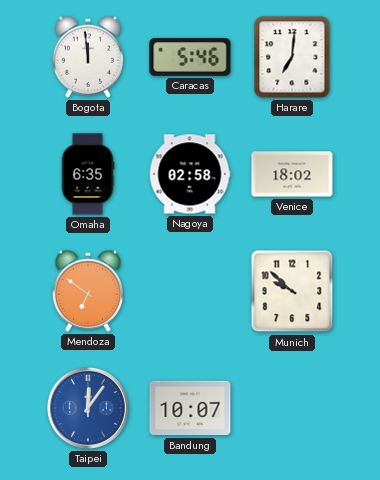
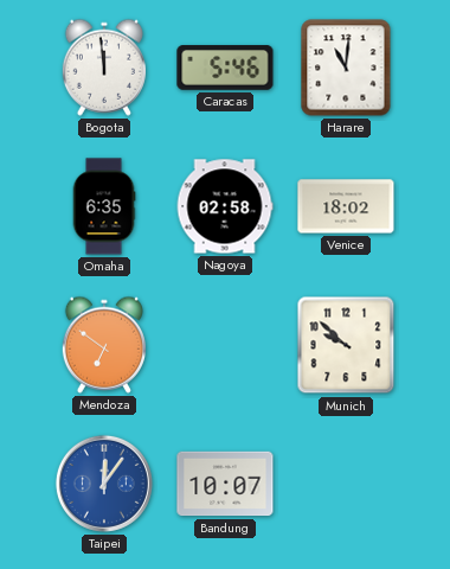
Harare: 7:01 -> 11:01 (346, 68)
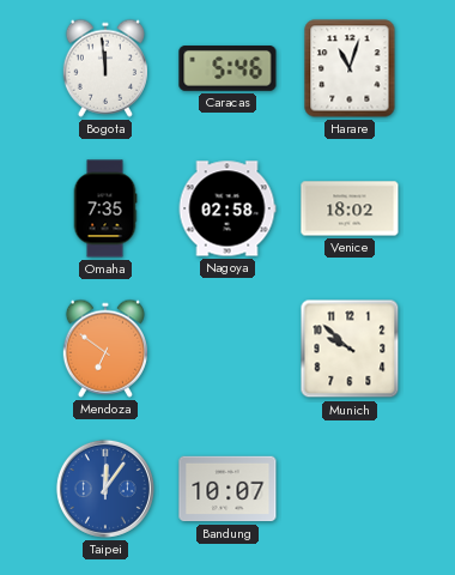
Harare: 11:01 -> 11:03 (350, 68)
Omaha: 6:35 -> 7:35 (105, 208)
